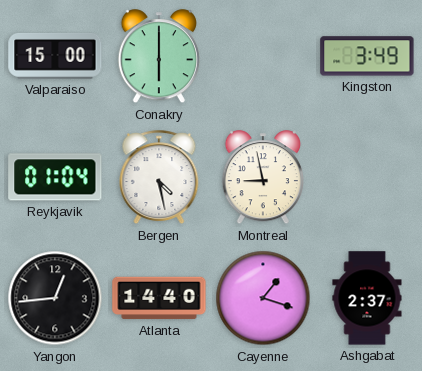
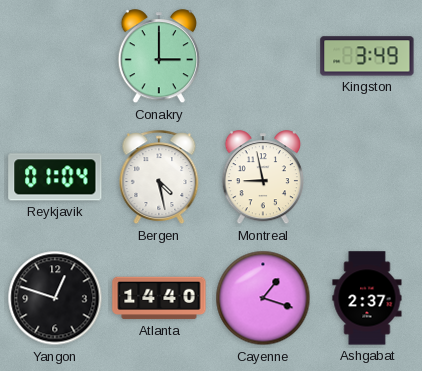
Valparaiso: 15:00 -> none (55, 56)
Conakry: 6:00 -> 3:00 (159, 57)
Yangon: 12:44 -> 12:48 (55, 298)
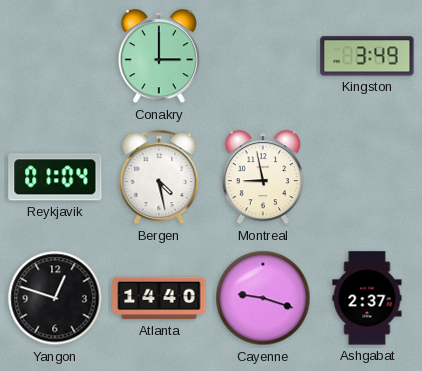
Cayenne: 1:18 -> 9:18 (263, 298)
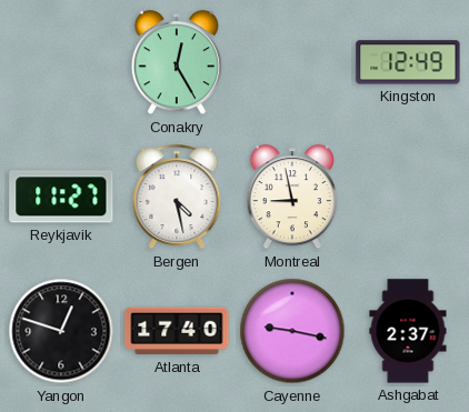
Conakry: 3:00 -> 12:25 (177, 63)
Kingston: 3:49 -> 12:49 (408, 62)
Reykjavik: 01:04 -> 11:27 (61, 197)
Atlanta: 14:40 -> 17:40 (177, 331)
Cayenne: 9:18 -> 9:17 (292, 331)
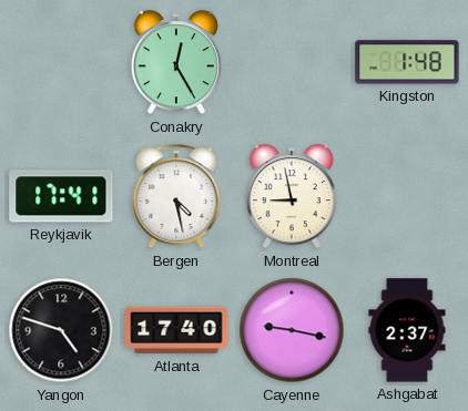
Kingston: 12:49 -> 1:48 (407, 62)
Reykjavik: 11:27 -> 17:41 (61, 196)
Yangon: 12:48 -> 4:48 (61, 330)
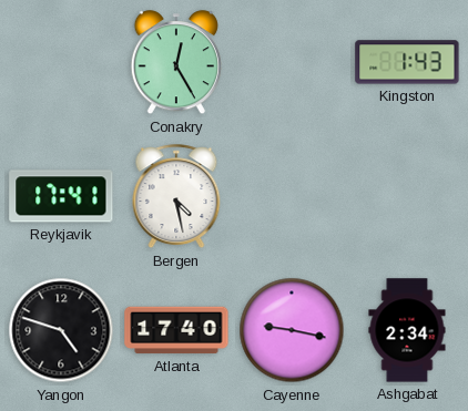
Kingston: 1:48 -> 1:43 (407, 62)
Montreal: 8:58 -> none (292, 197)
Ashgabat: 2:37 -> 2:34 (407, 330)
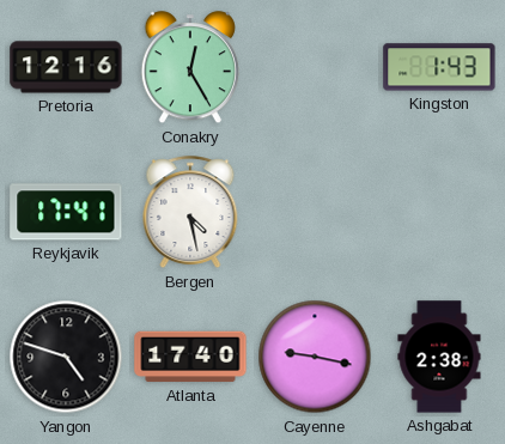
Pretoria: none -> 12:16 (66, 67)
Ashgabat: 2:34 -> 2:38 (439, 357)
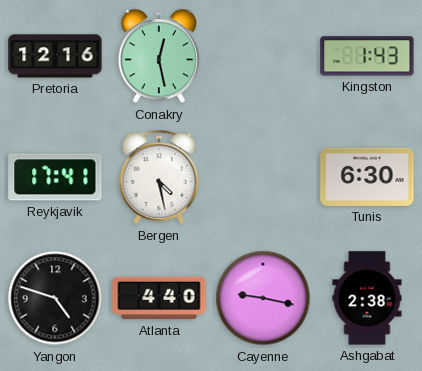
Conakry: 12:25 -> 12:28 (159, 57)
Tunis: none -> 6:30 (367, 177)
Atlanta: 17:40 -> 4:40 (159, 298)
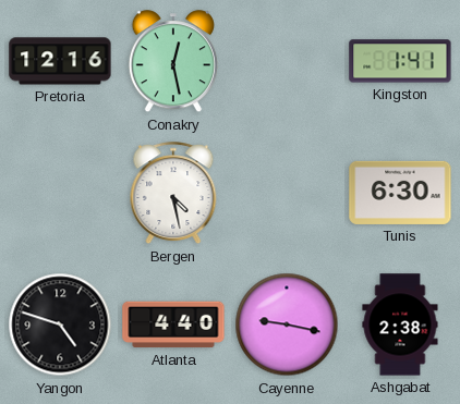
Kingston: 1:43 -> 1:41 (400, 61)
Reykjavik: 17:41 -> none (55, 177)
